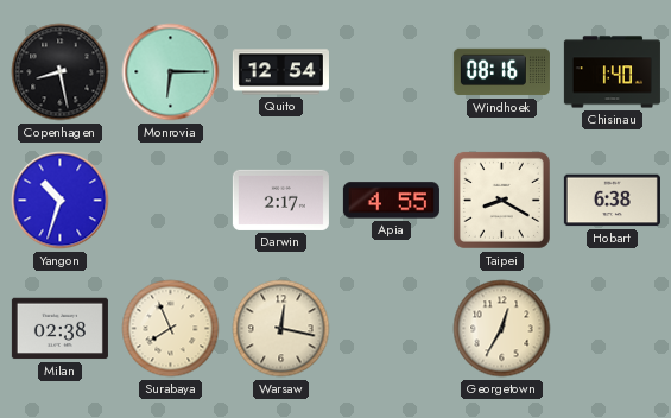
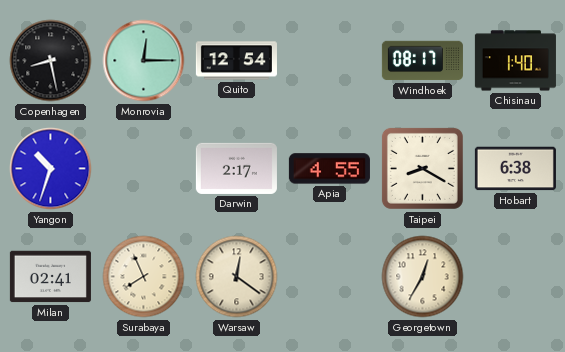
Monrovia: 6:15 -> 12:15 (144, 61)
Windhoek: 08:16 -> 08:17 (422, 61)
Milan: 02:38 -> 02:41 (50, 277)
Warsaw: 12:17 -> 12:21 (237, 277)
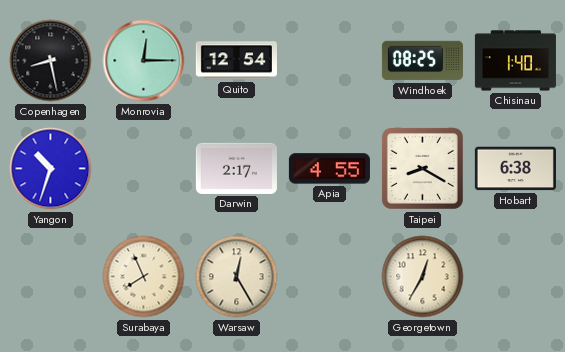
Windhoek: 08:17 -> 08:25 (422, 61)
Milan: 02:41 -> none (50, 277)
Warsaw: 12:21 -> 12:25 (237, 277)
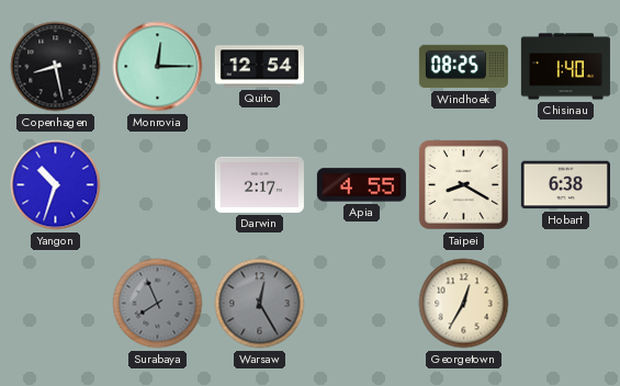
Surabaya dial: cream -> grey (158, 304)
Warsaw dial: cream -> grey (260, 304)
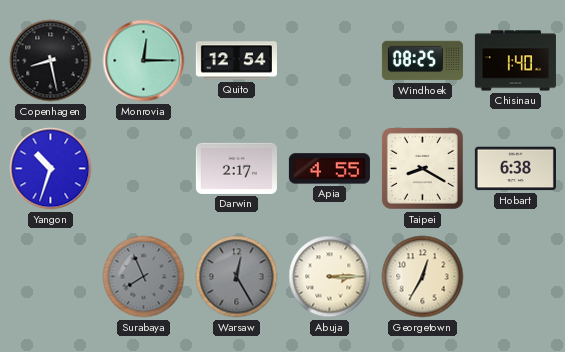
Abuja: none -> 3:15 (330, 277)
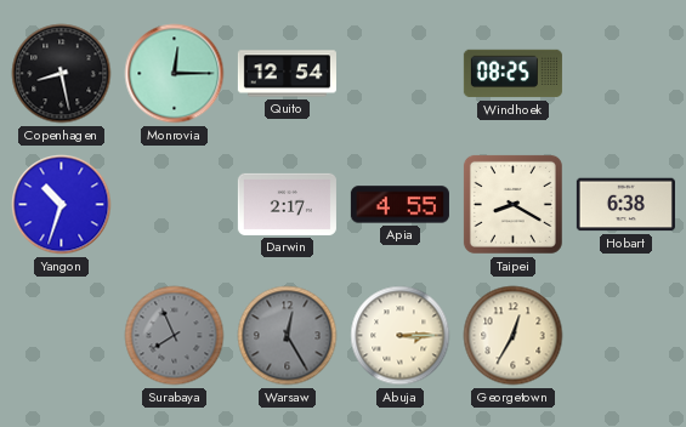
Chisinau: 1:40 -> none (515, 61)
